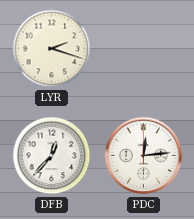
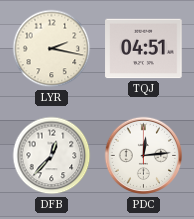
LYR: 2:18 -> 2:17 (52, 49)
TQJ: none -> 04:51 (144, 49)
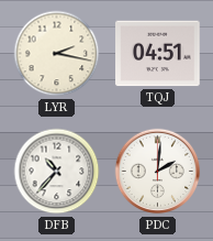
DFB: 12:37 -> 10:37 (57, 172)
PDC: 12:14 -> 2:01 (158, 172)
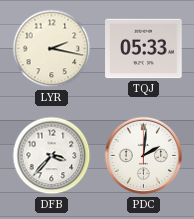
TQJ: 04:51 -> 05:33 (144, 49)
DFB: 10:37 -> 3:37 (52, 156)
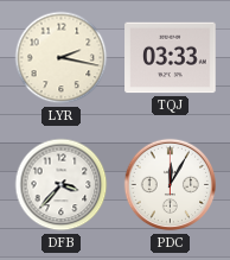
TQJ: 05:33 -> 03:33 (171, 58)
PDC: 2:01 -> 12:05 (171, 185)
